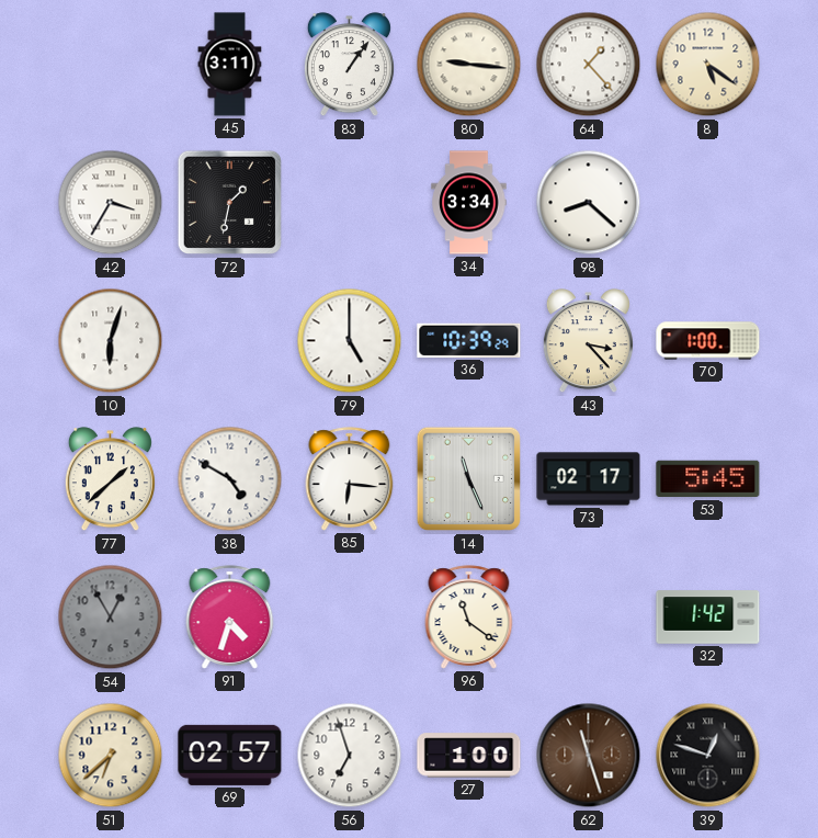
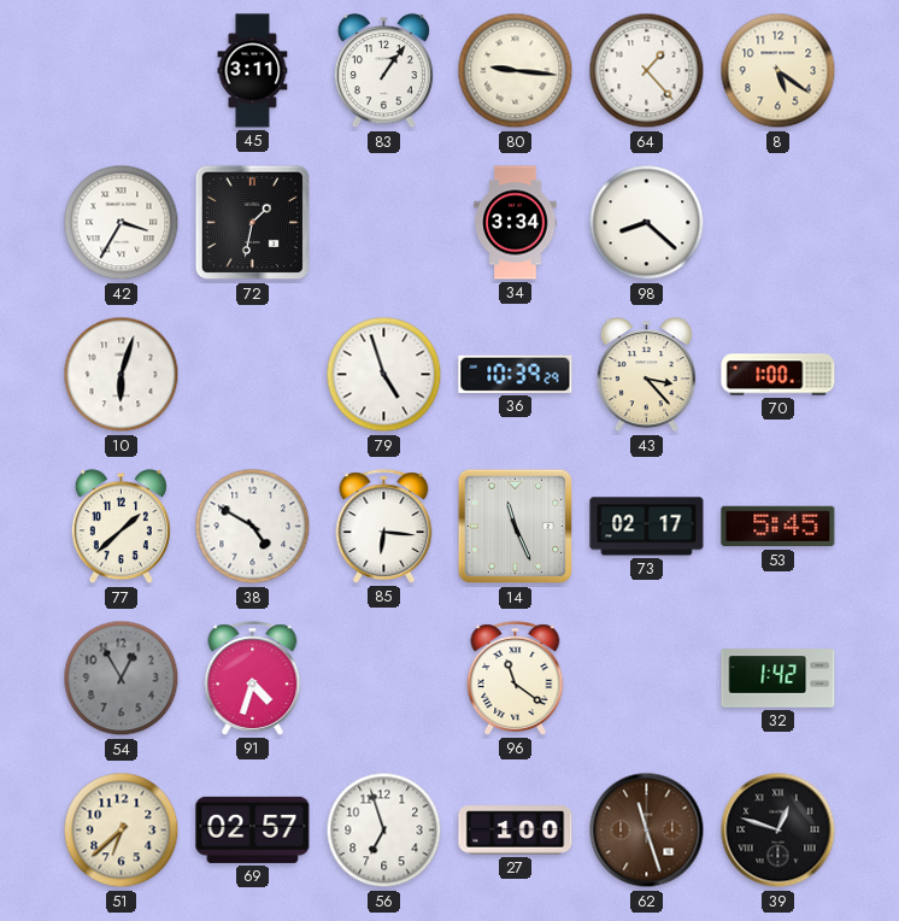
79: 5:00 -> 4:57 (384, 375)
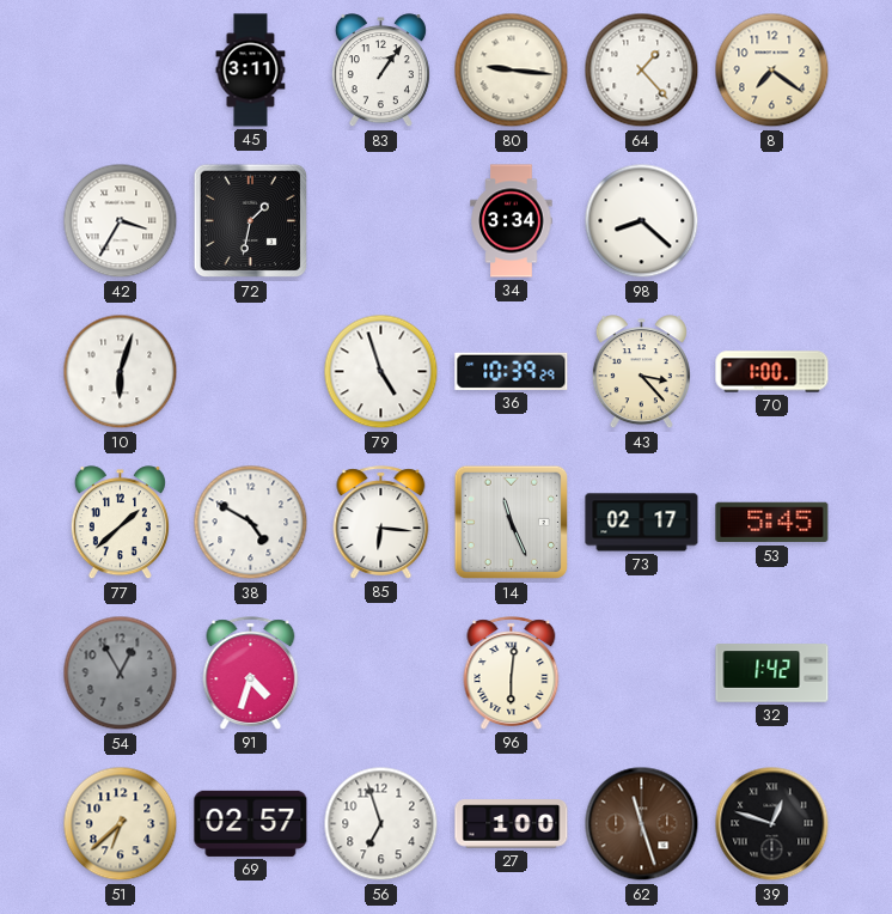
8: 5:21 -> 7:21 (772, 71)
96: 11:21 -> 6:01 (512, 674)
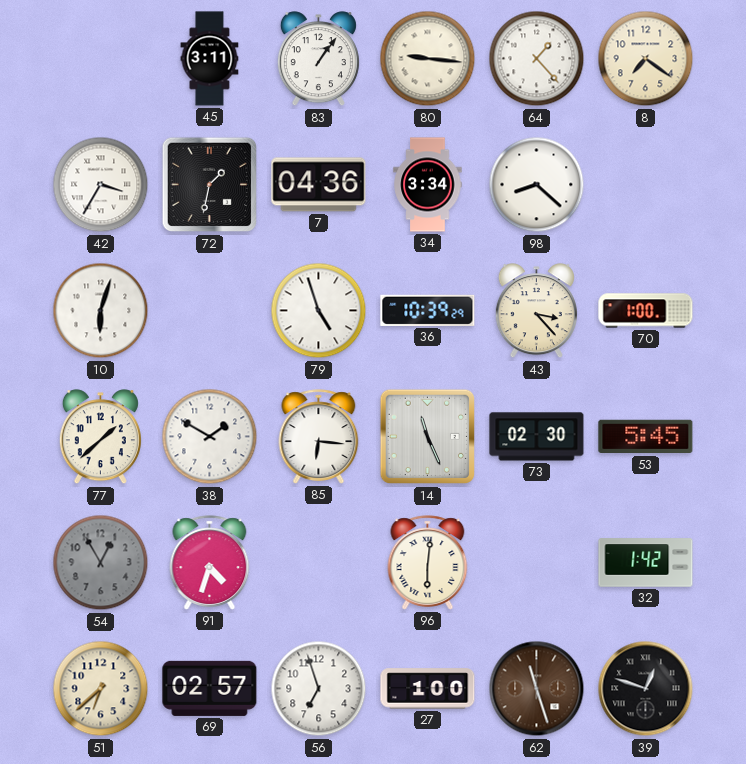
7: none -> 04:36 (319, 185)
38: 4:50 -> 1:50 (210, 437)
73: 02:17 -> 02:30 (537, 437)
